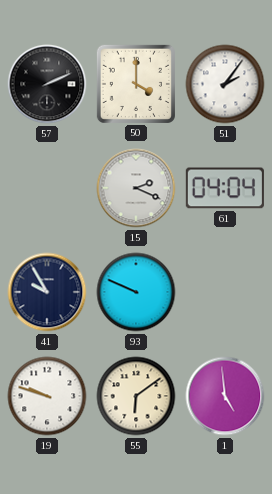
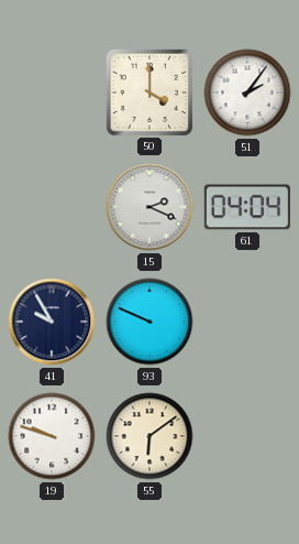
57: 2:11 -> none (47, 84)
1: 4:59 -> none (225, 396)
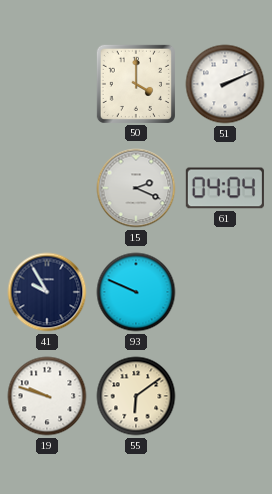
51: 2:06 -> 2:11 (225, 84)
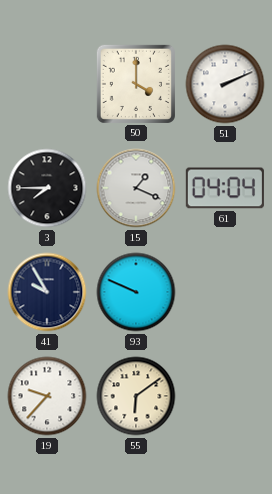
3: none -> 7:45 (47, 188)
15: 2:19 -> 1:19 (136, 188)
19: 9:48 -> 9:37 (47, 396)
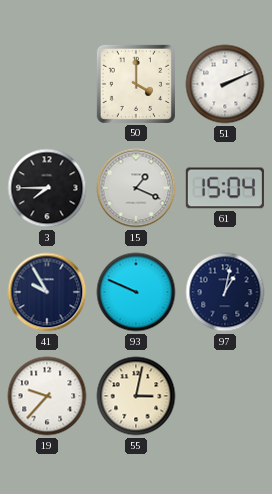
61: 04:04 -> 15:04 (225, 188)
97: none -> 1:02 (225, 292)
55: 6:09 -> 3:02 (136, 396)
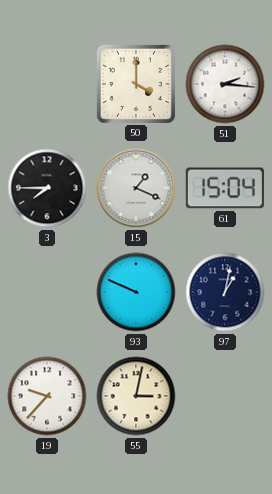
51: 2:11 -> 2:16 (225, 84)
41: 9:55 -> none (47, 292)
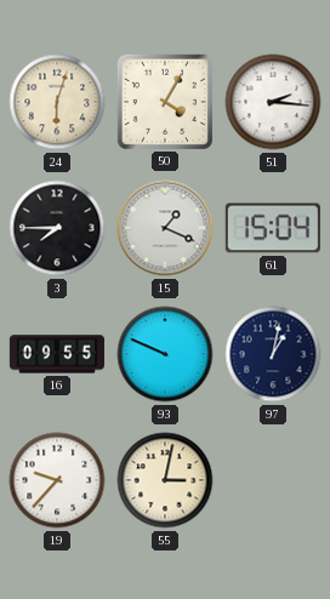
24: none -> 6:03 (57, 102)
50: 4:00 -> 4:05 (165, 102)
16: none -> 09:55 (57, 354)
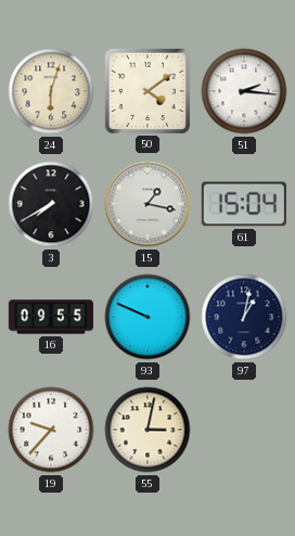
50: 4:05 -> 4:09 (147, 91)
3: 7:45 -> 7:40 (51, 204)
15: 1:19 -> 1:17 (147, 204)
